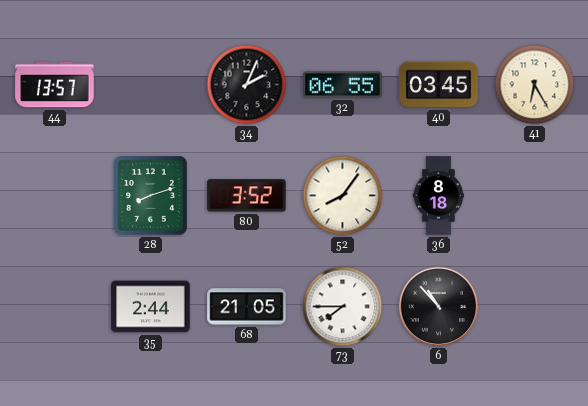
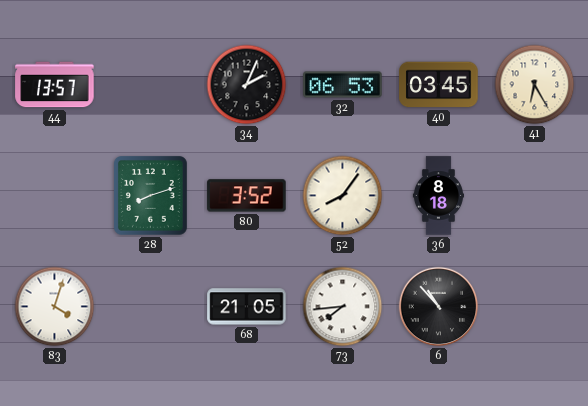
32: 06:55 -> 06:53 (343, 85)
83: none -> 4:03 (55, 307)
35: 2:44 -> none (151, 307)
73: 7:45 -> 7:44 (343, 307)
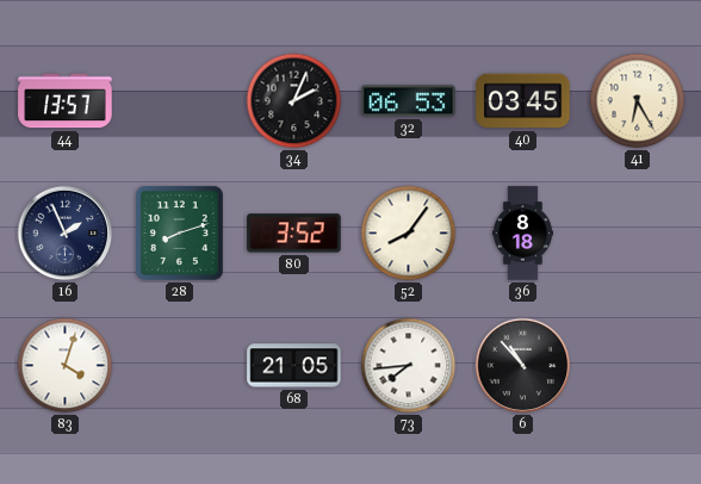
16: none -> 1:56 (66, 234)
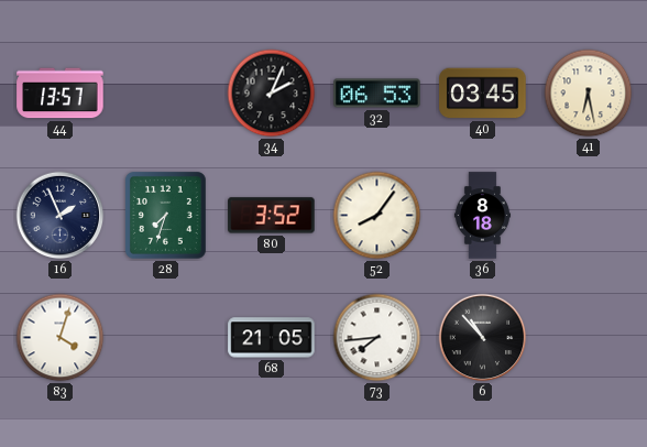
41: 6:25 -> 6:28 (589, 94)
28: 8:12 -> 7:33 (166, 216)
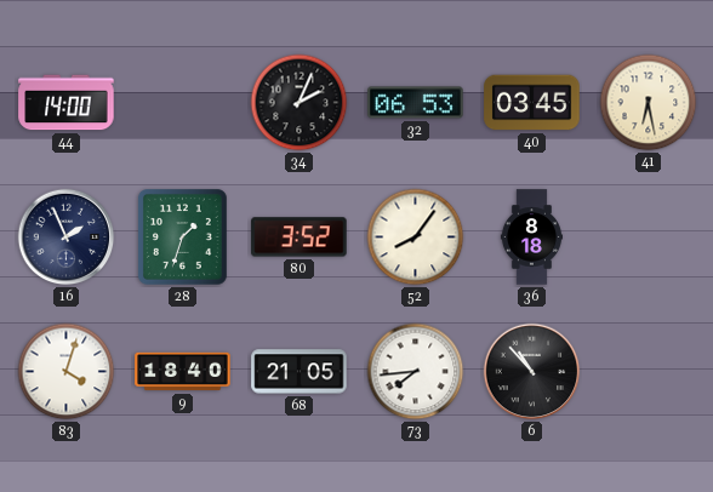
44: 13:57 -> 14:00 (67, 103)
28: 7:33 -> 1:33 (183, 238)
9: none -> 18:40 (183, 372)
